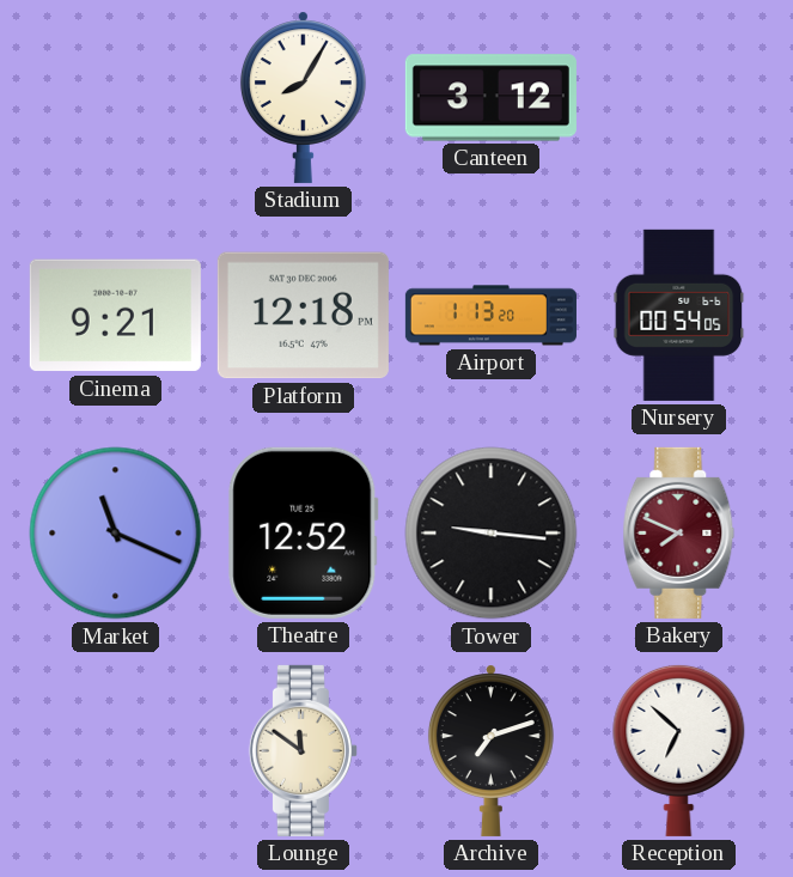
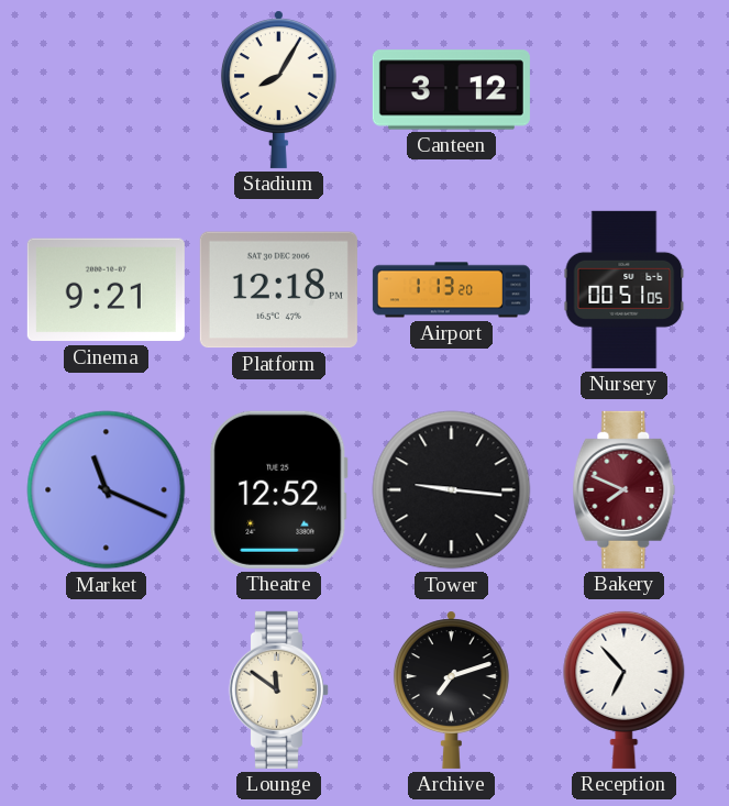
Nursery: 00:54 -> 00:51 (625, 289)
Reception: 6:52 -> 6:53 (625, 689)
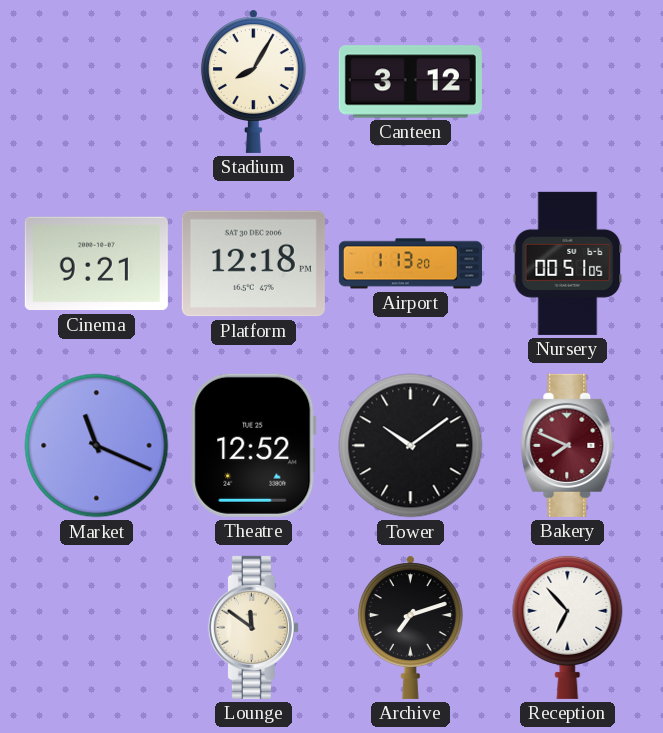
Tower: 9:16 -> 10:09 (411, 446)
